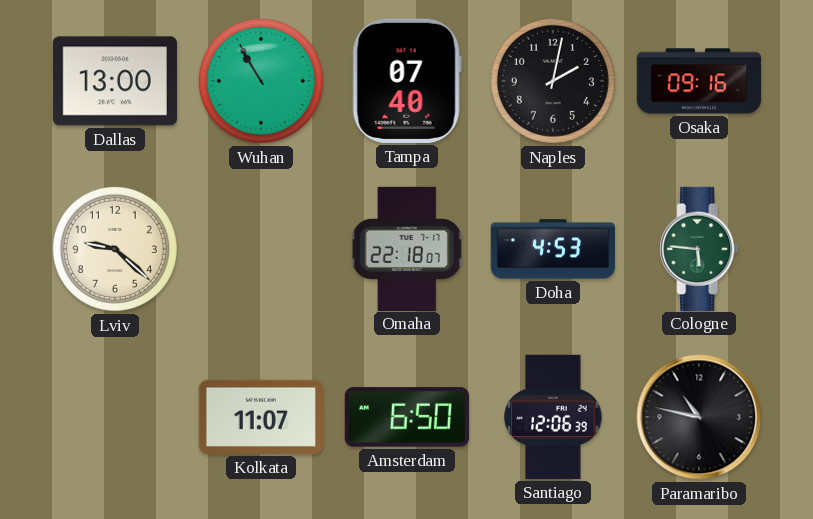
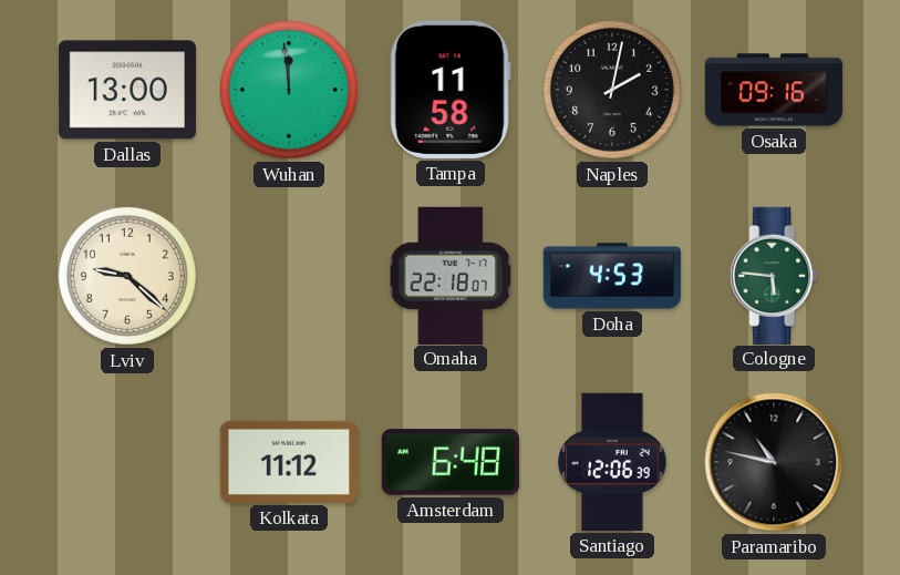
Wuhan: 10:55 -> 11:59 (289, 90)
Tampa: 07:40 -> 11:58 (451, 90)
Kolkata: 11:07 -> 11:12 (289, 462)
Amsterdam: 6:50 -> 6:48 (451, 462)
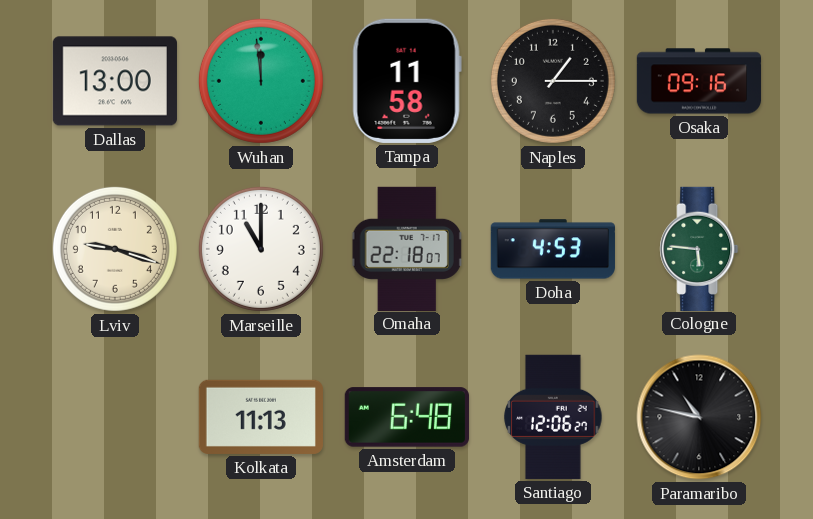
Naples: 2:02 -> 1:15 (553, 81)
Lviv: 9:22 -> 9:18 (115, 249)
Marseille: none -> 11:00 (261, 249)
Kolkata: 11:12 -> 11:13 (261, 417)
Santiago: 12:06:39 -> 12:06:27 (553, 417)
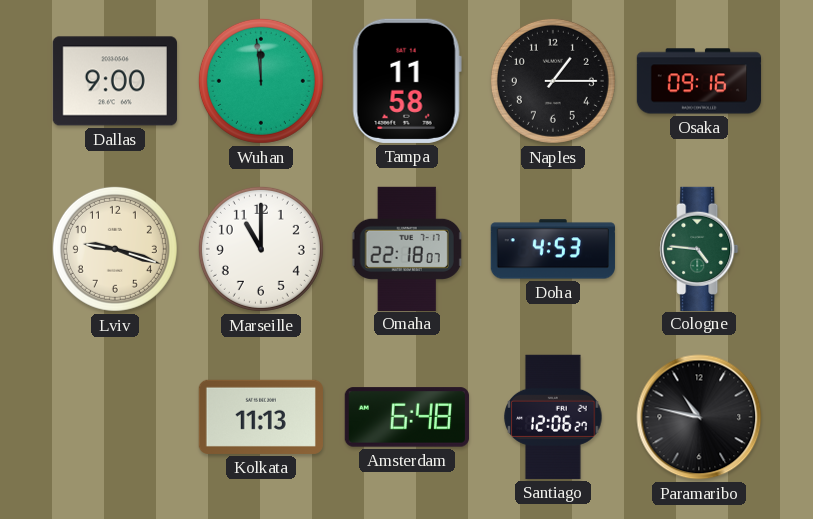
Dallas: 13:00 -> 9:00 (115, 81)
Cologne: 5:46 -> 4:46 (699, 248)
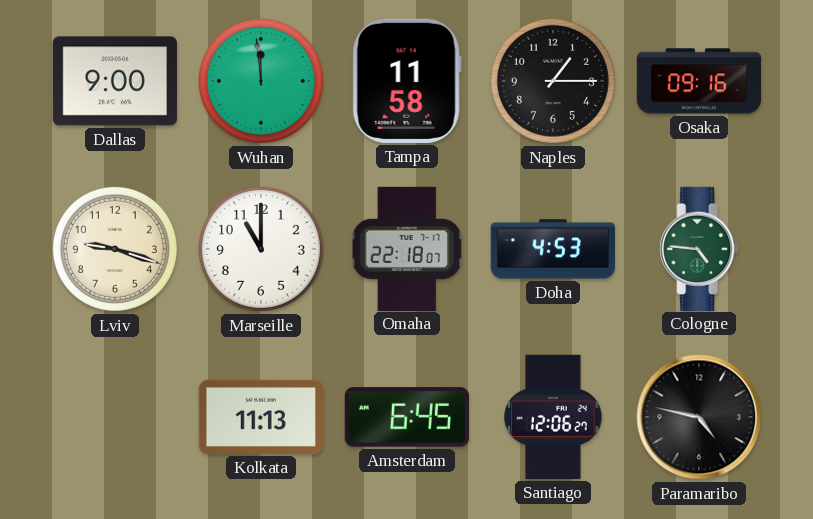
Amsterdam: 6:48 -> 6:45 (407, 417)
Paramaribo: 10:47 -> 4:47 (699, 417)
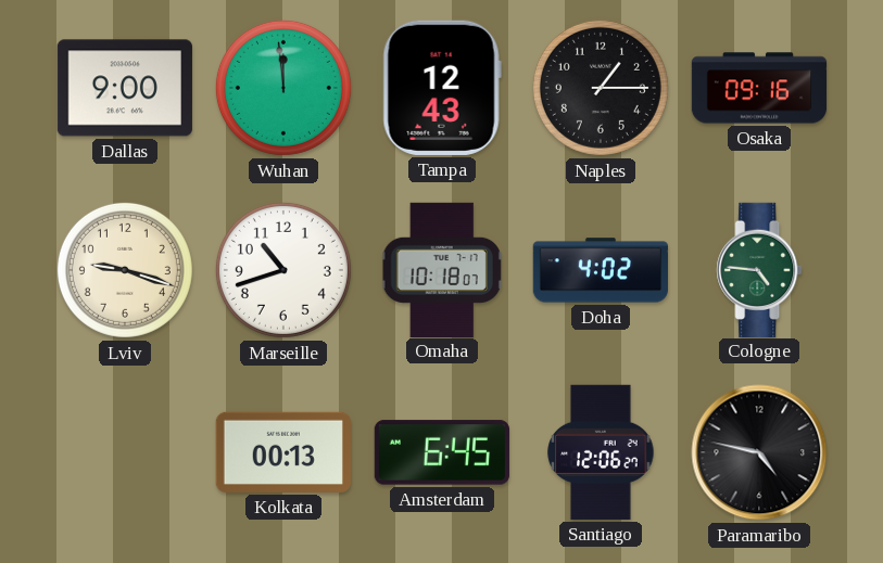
Tampa: 11:58 -> 12:43 (442, 88)
Marseille: 11:00 -> 10:42 (283, 270)
Omaha: 22:18 -> 10:18 (442, 269)
Doha: 4:53 -> 4:02 (601, 270)
Kolkata: 11:13 -> 00:13 (283, 452)
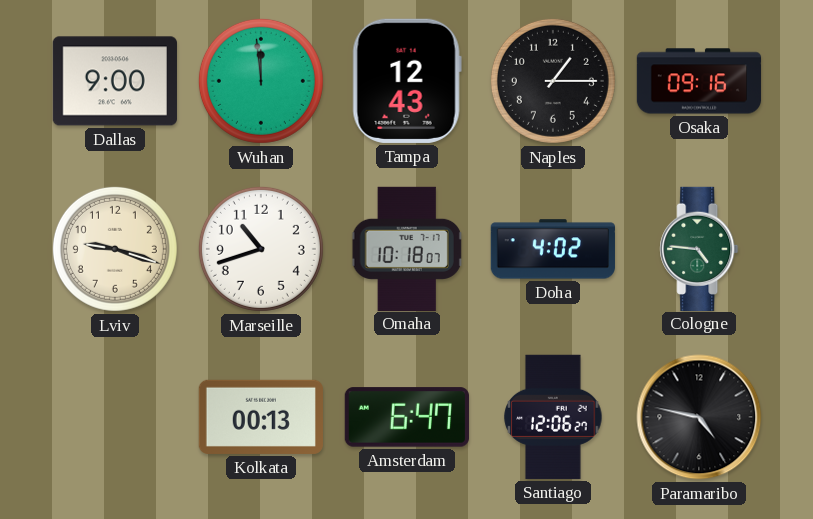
Amsterdam: 6:45 -> 6:47 (407, 417)
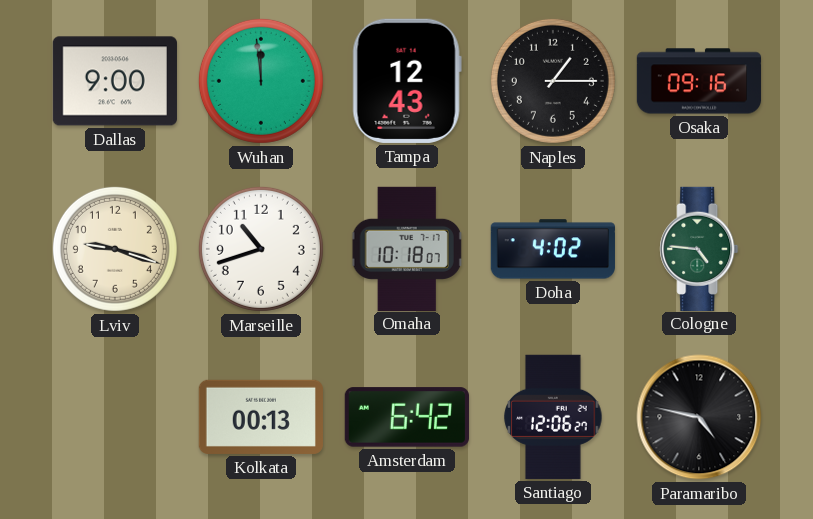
Amsterdam: 6:47 -> 6:42 (407, 417)
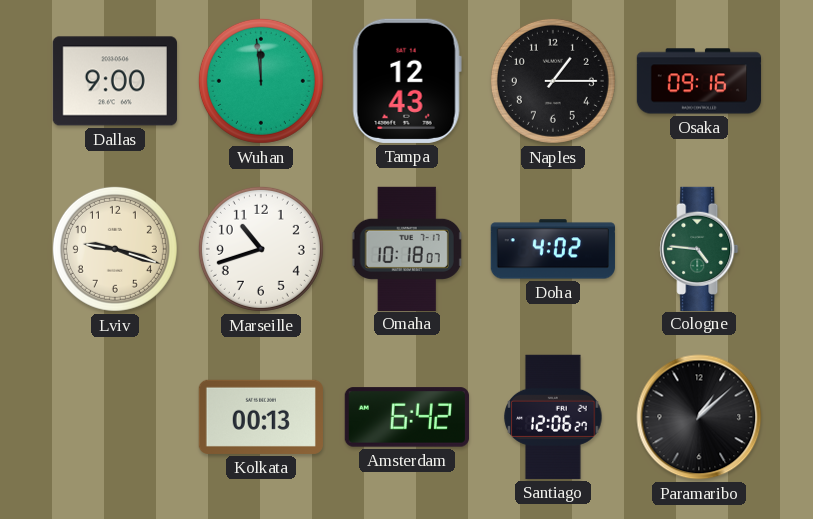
Paramaribo: 4:47 -> 1:08 (699, 417)
